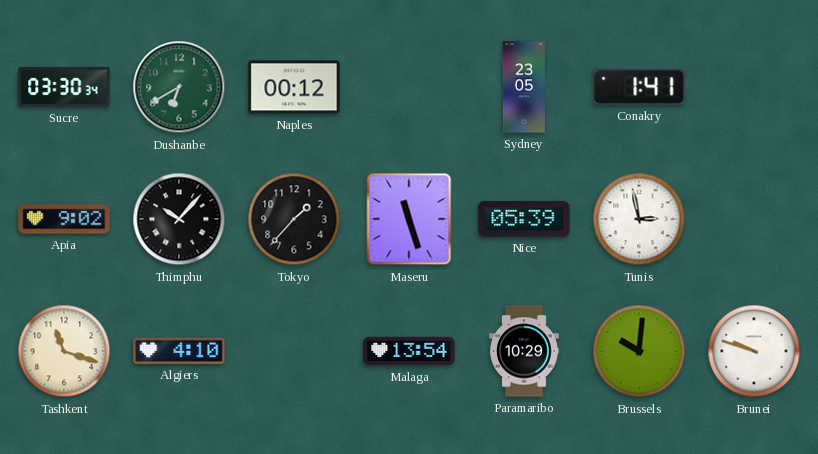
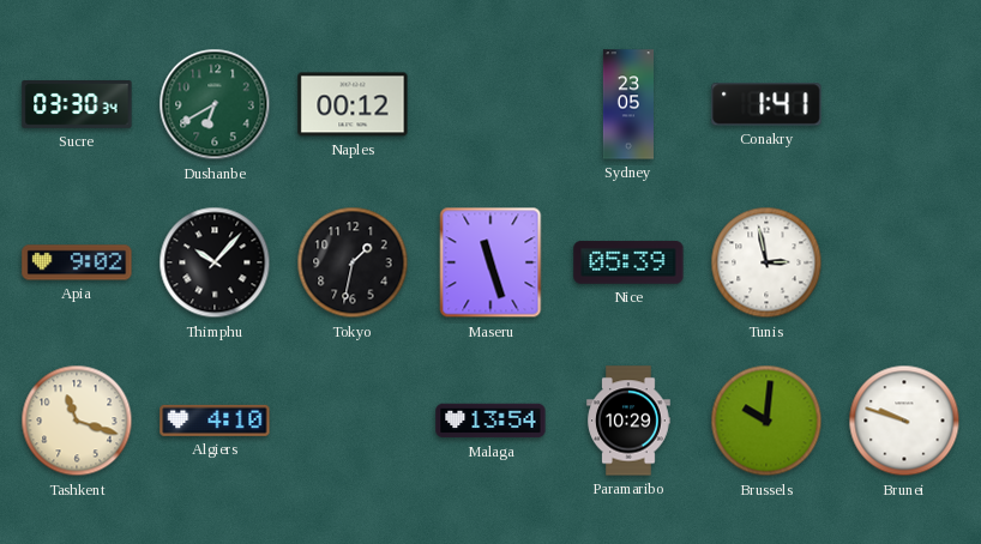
Tokyo: 1:37 -> 1:32 (353, 262)
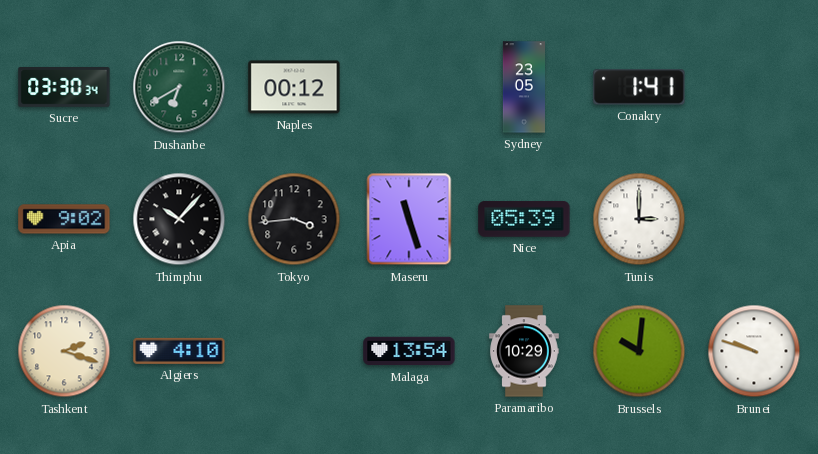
Tokyo: 1:32 -> 3:44 (294, 219)
Tunis: 2:58 -> 3:00 (639, 219)
Tashkent: 11:18 -> 2:18 (64, 351)
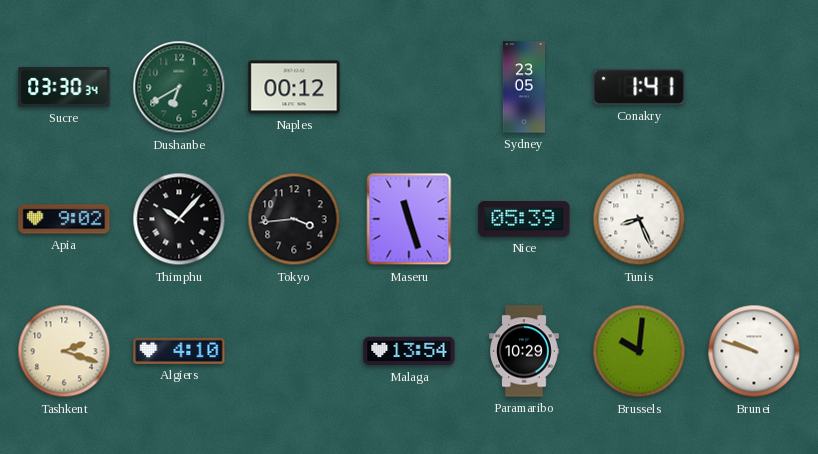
Tunis: 3:00 -> 8:26 (639, 219)
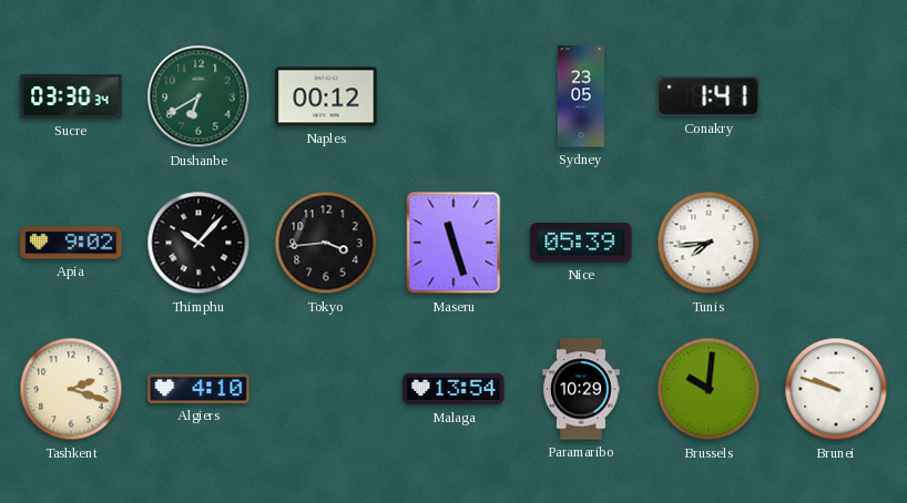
Tunis: 8:26 -> 7:44 (709, 243)
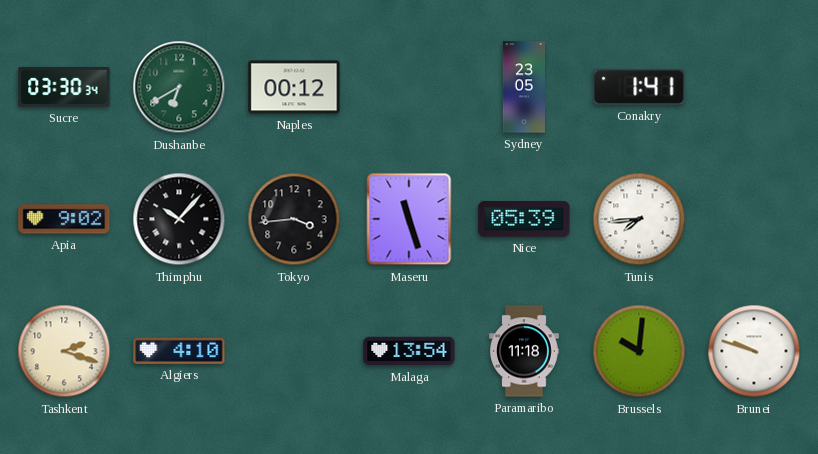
Paramaribo: 10:29 -> 11:18 (524, 351)
